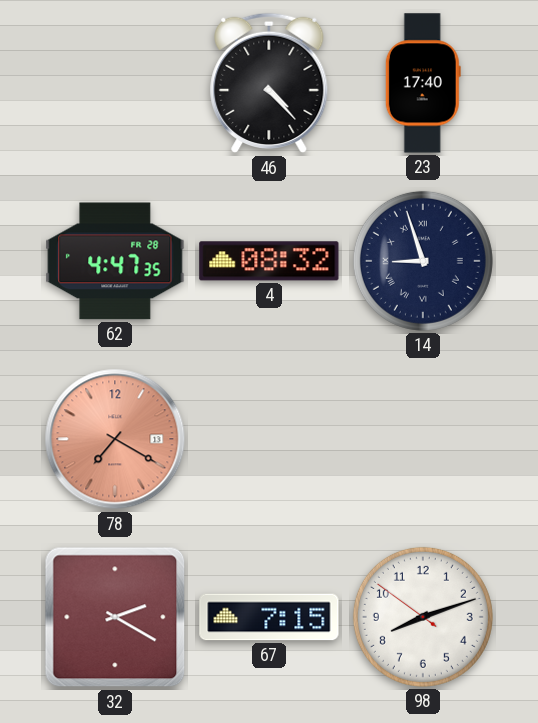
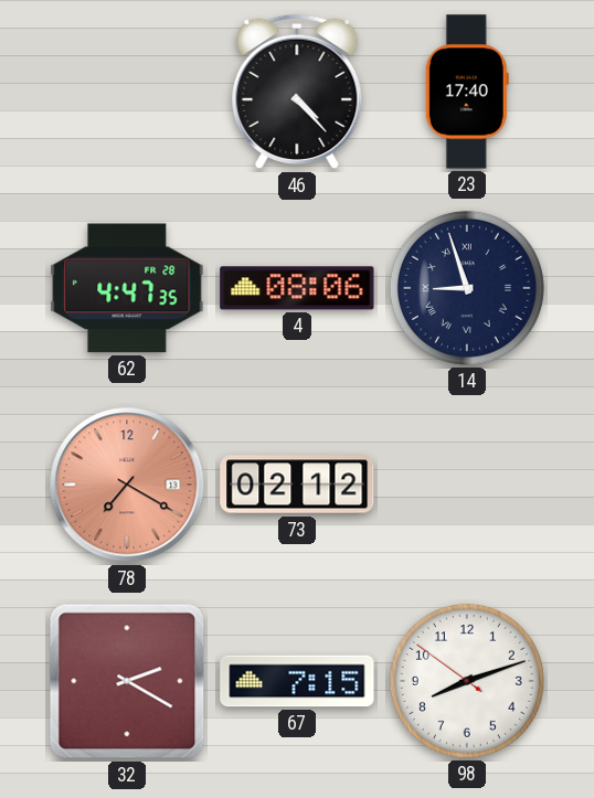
4: 08:32 -> 08:06 (297, 288)
73: none -> 02:12 (297, 485)
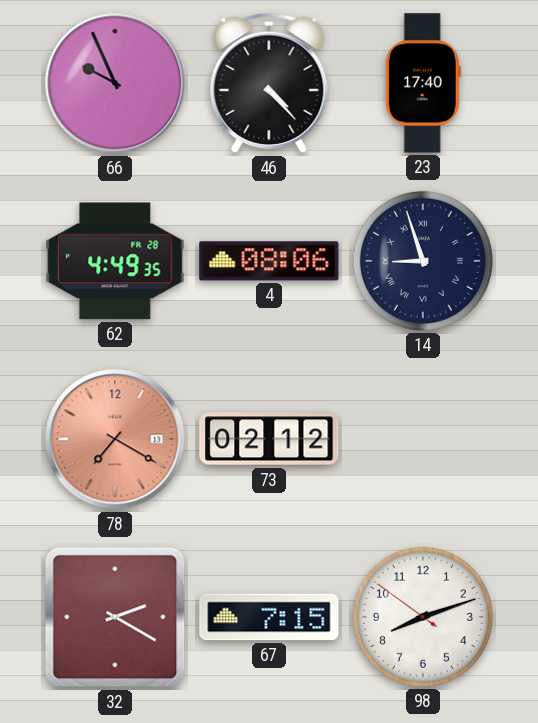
66: none -> 9:56 (115, 83)
62: 4:47 -> 4:49 (115, 261)
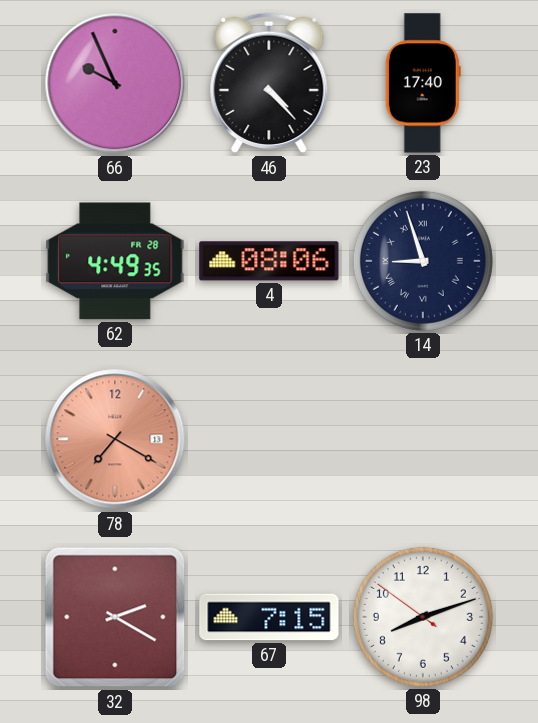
73: 02:12 -> none (269, 439)
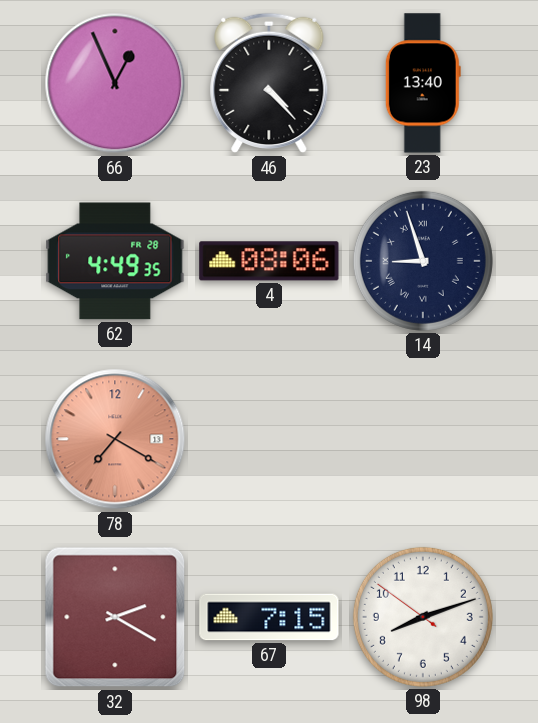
66: 9:56 -> 12:56 (115, 83)
23: 17:40 -> 13:40 (423, 83)
